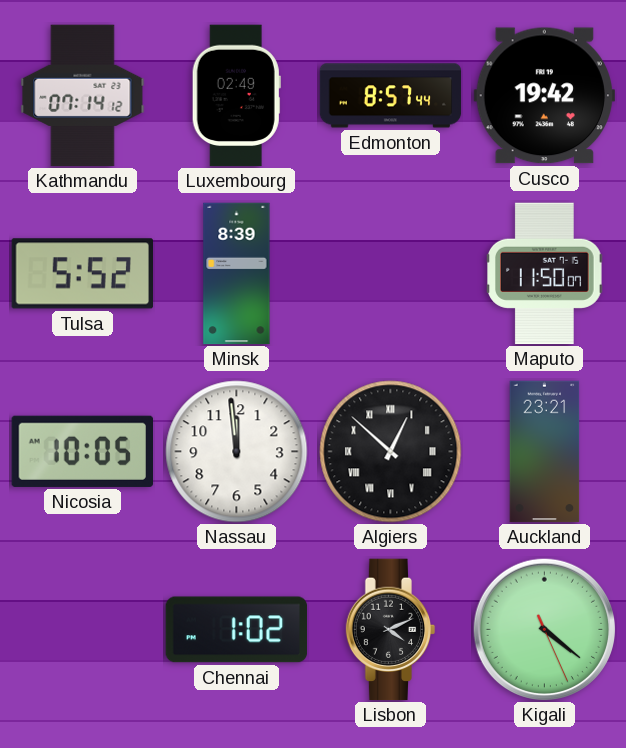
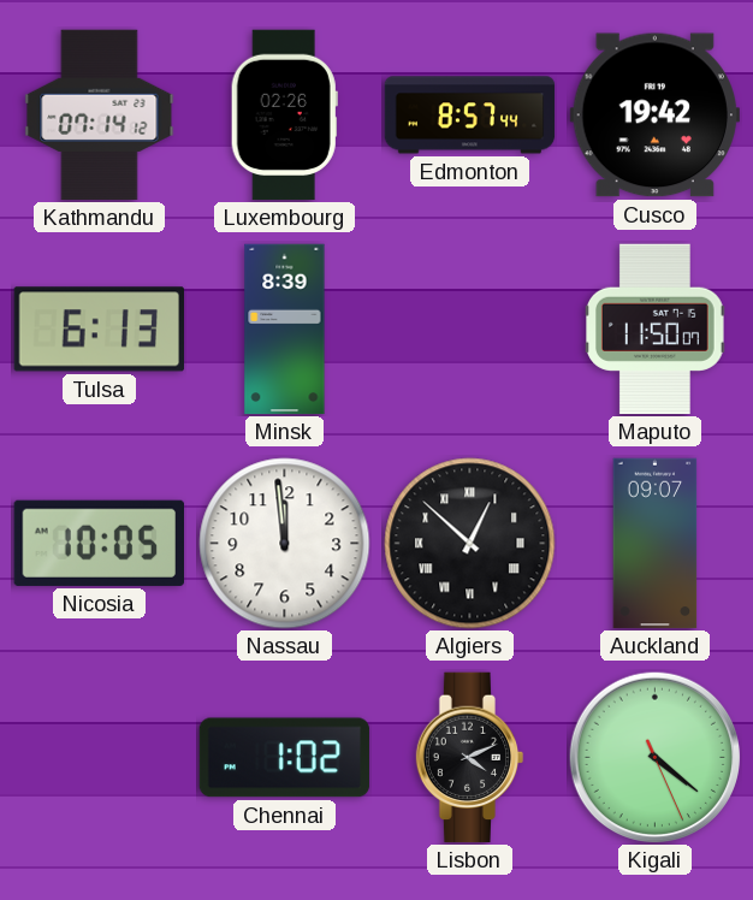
Luxembourg: 02:49 -> 02:26 (284, 116)
Tulsa: 5:52 -> 6:13 (99, 330)
Auckland: 23:21 -> 09:07 (656, 544)
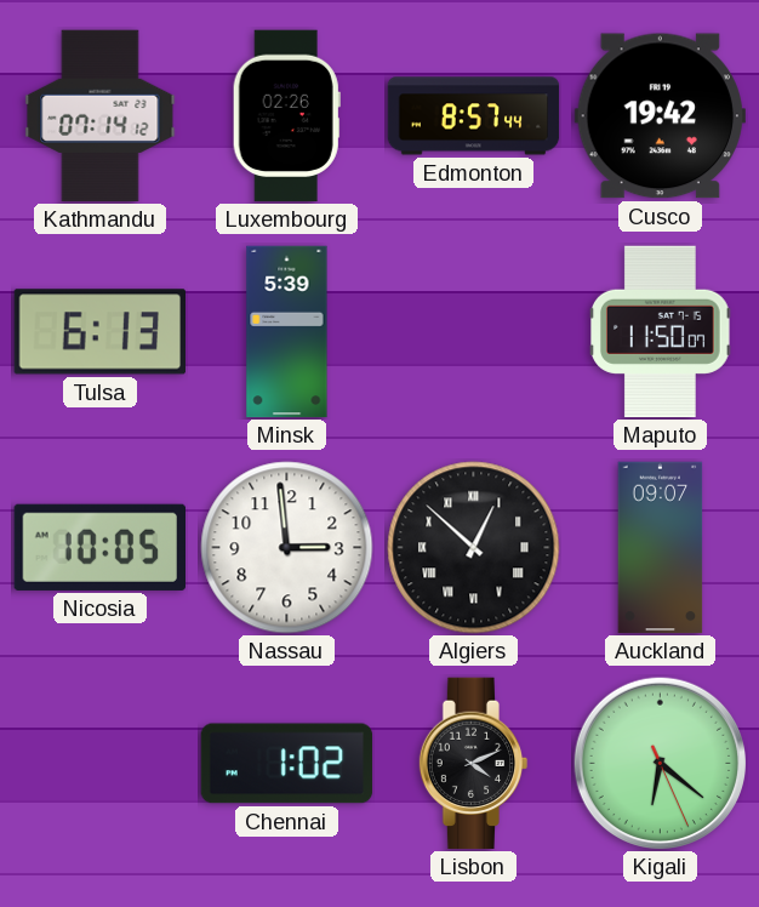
Minsk: 8:39 -> 5:39 (287, 332)
Nassau: 11:59 -> 2:59 (287, 548)
Kigali: 4:21 -> 6:21 (660, 763)
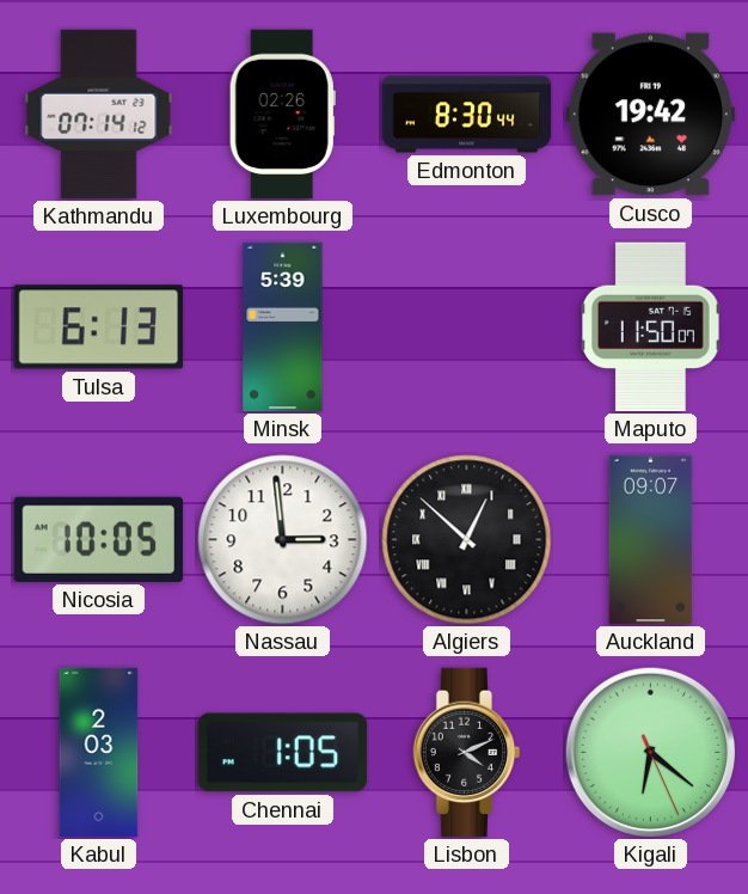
Edmonton: 8:57 -> 8:30 (467, 115)
Kabul: none -> 2:03 (99, 753)
Chennai: 1:02 -> 1:05 (283, 753)
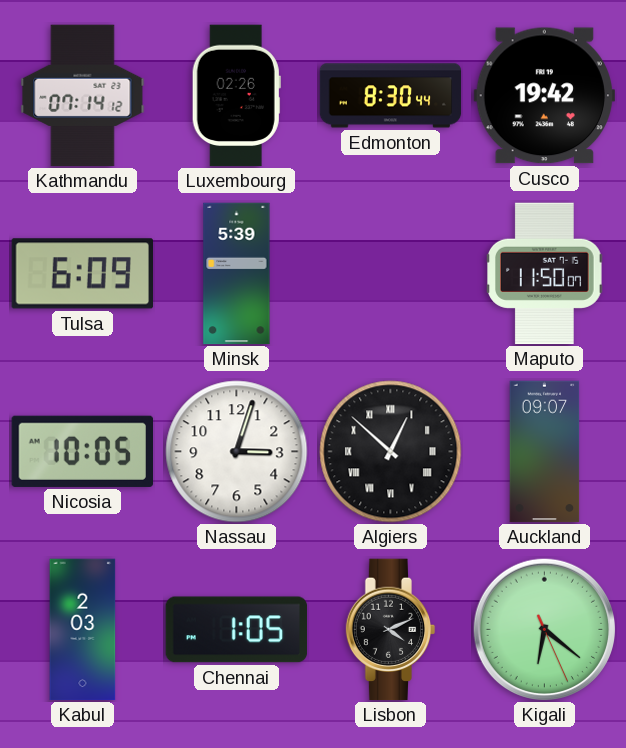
Tulsa: 6:13 -> 6:09 (82, 274)
Nassau: 2:59 -> 3:03 (237, 452)
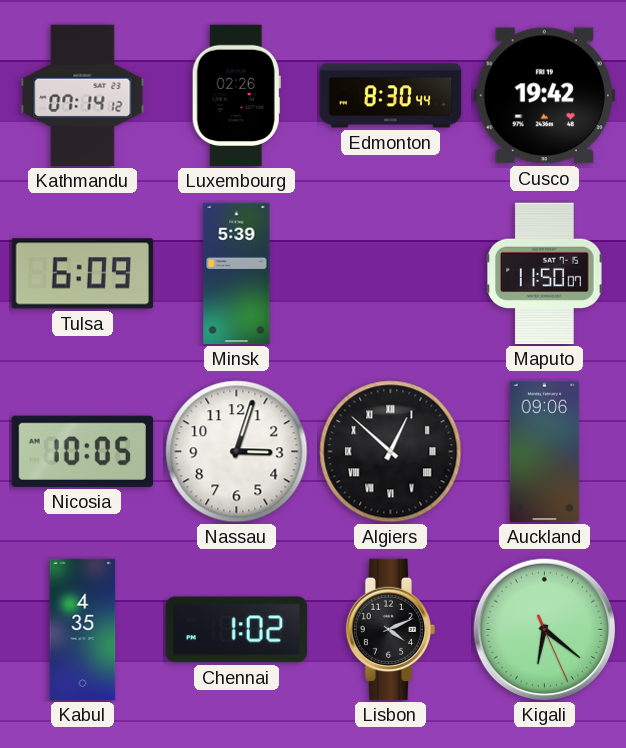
Auckland: 09:07 -> 09:06 (545, 452)
Kabul: 2:03 -> 4:35 (83, 630)
Chennai: 1:05 -> 1:02 (237, 630)
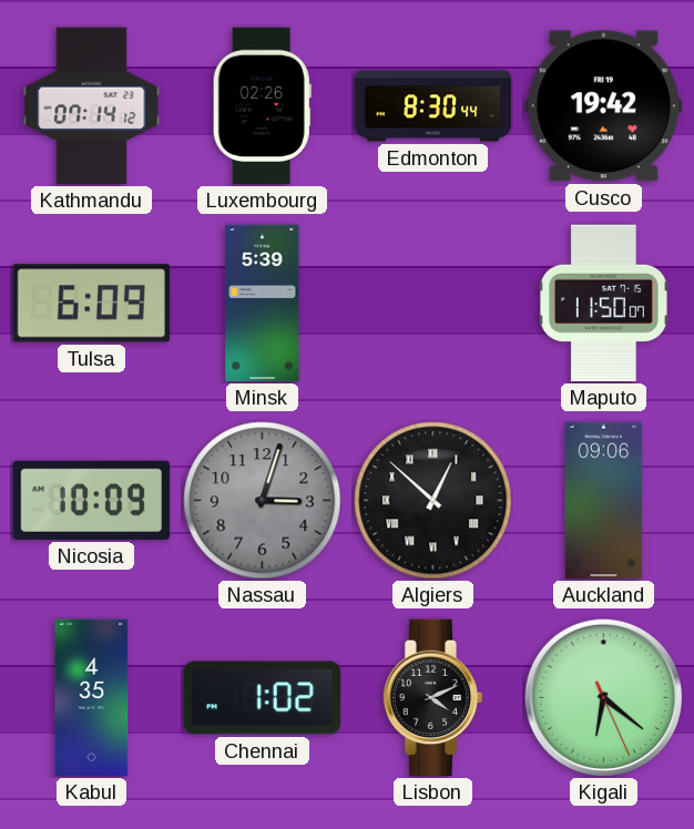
Nicosia: 10:05 -> 10:09 (91, 500)
Nassau dial: white -> grey (263, 501)
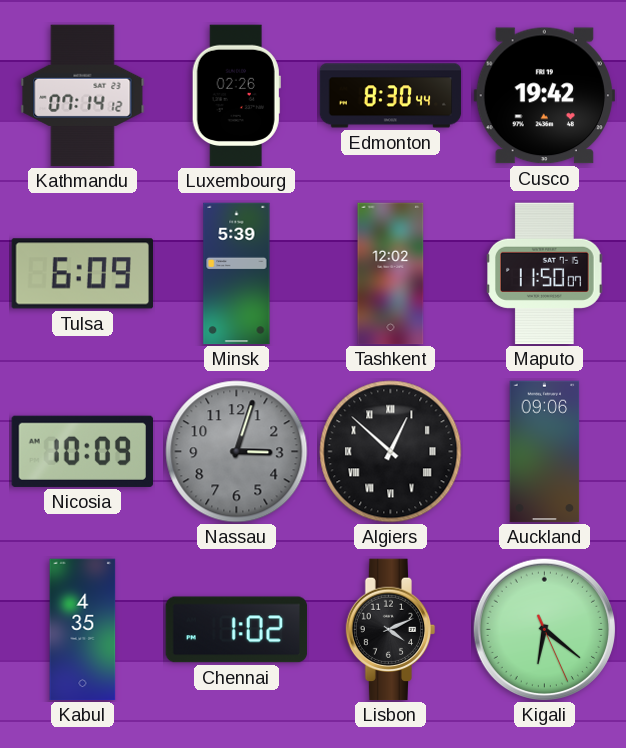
Tashkent: none -> 12:02 (391, 274)
